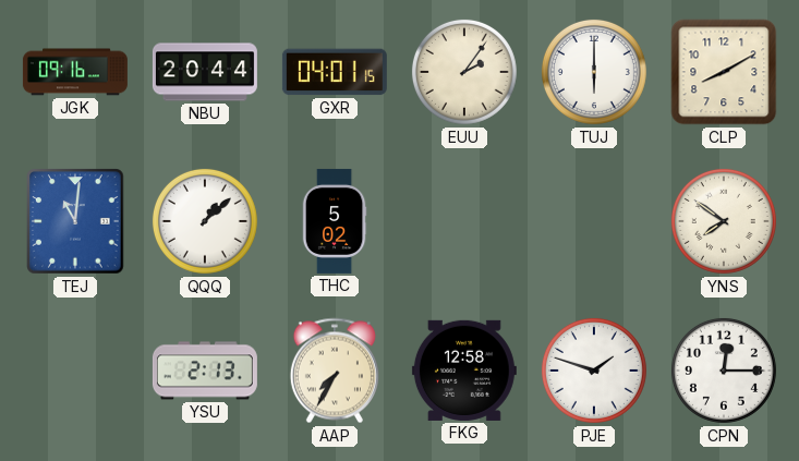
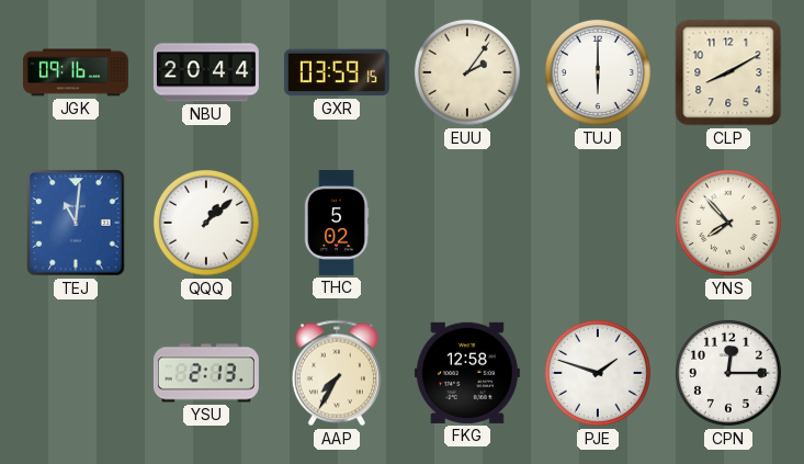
GXR: 04:01 -> 03:59 (337, 72)
YNS: 7:51 -> 7:53 (728, 223)
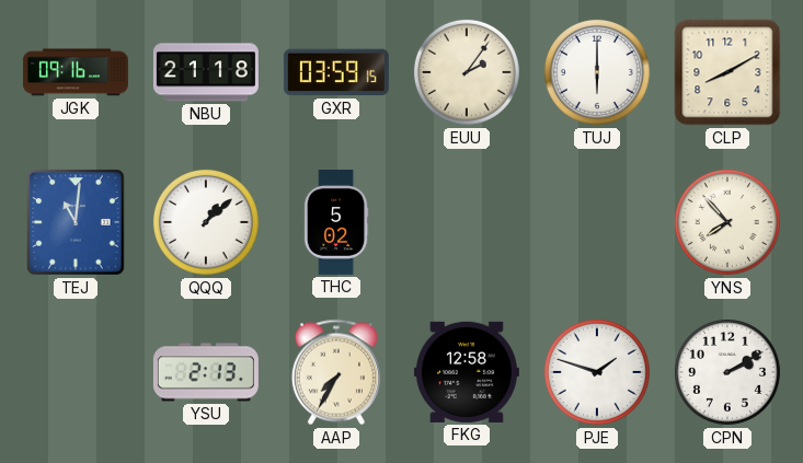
NBU: 20:44 -> 21:18 (206, 72)
CPN: 12:15 -> 2:10 (727, 372)
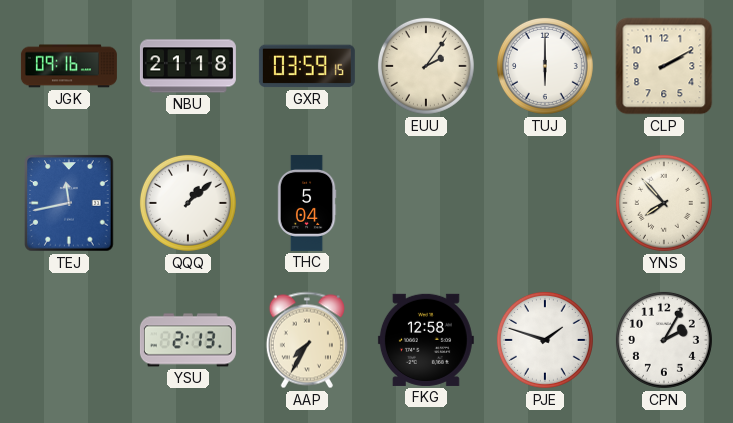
CLP: 8:10 -> 2:10 (664, 66)
TEJ: 11:01 -> 11:43 (69, 203)
THC: 5:02 -> 5:04 (307, 203)
CPN: 2:10 -> 2:05 (664, 340)
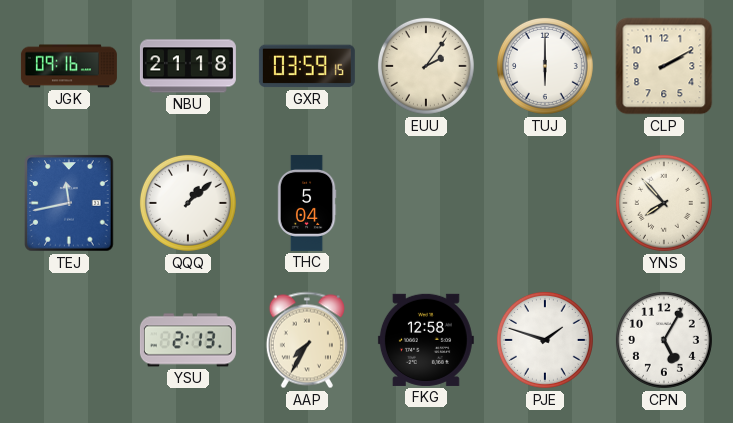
CPN: 2:05 -> 5:05 (664, 340)
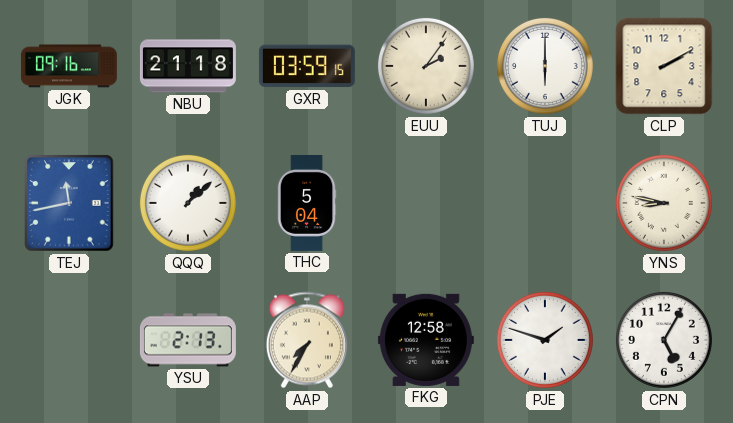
YNS: 7:53 -> 8:47 (664, 203)
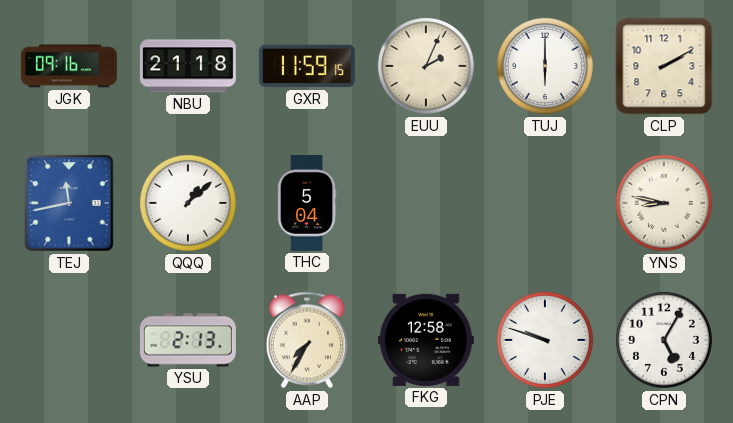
GXR: 03:59 -> 11:59 (307, 66)
EUU: 2:06 -> 2:04 (426, 66)
PJE: 1:48 -> 9:48 (545, 340)
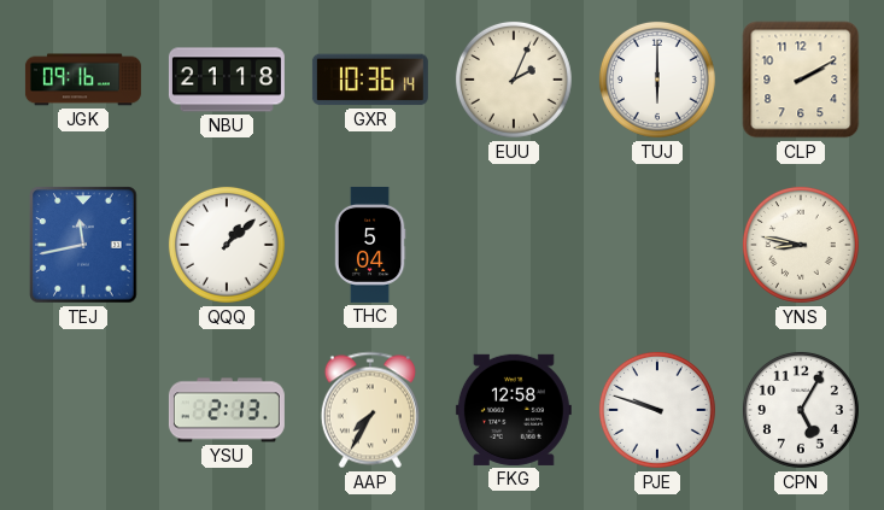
GXR: 11:59 -> 10:36 (370, 80)
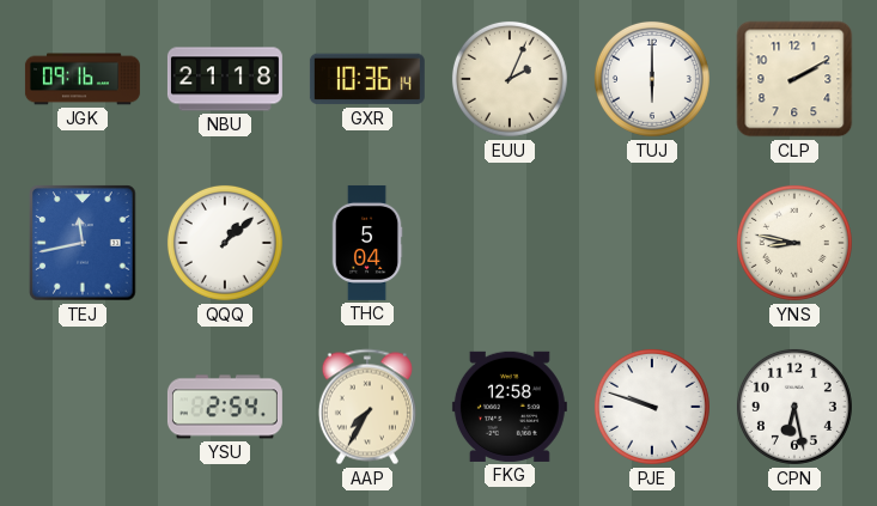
YSU: 2:13 -> 2:54 (225, 407)
CPN: 5:05 -> 6:28 (794, 407)
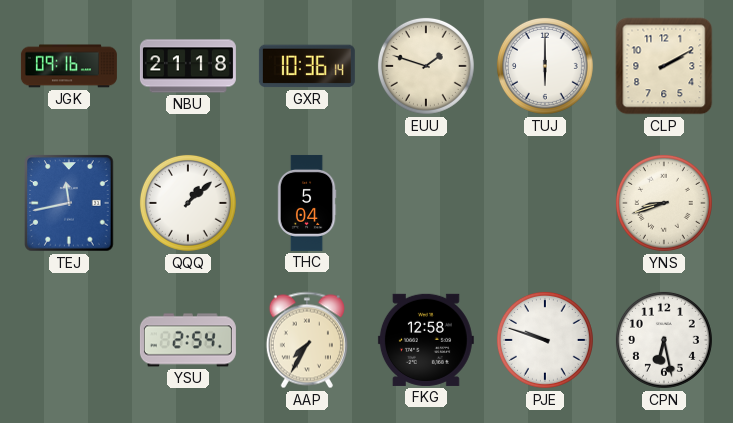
EUU: 2:04 -> 1:48 (426, 66)
YNS: 8:47 -> 8:42 (664, 203)
